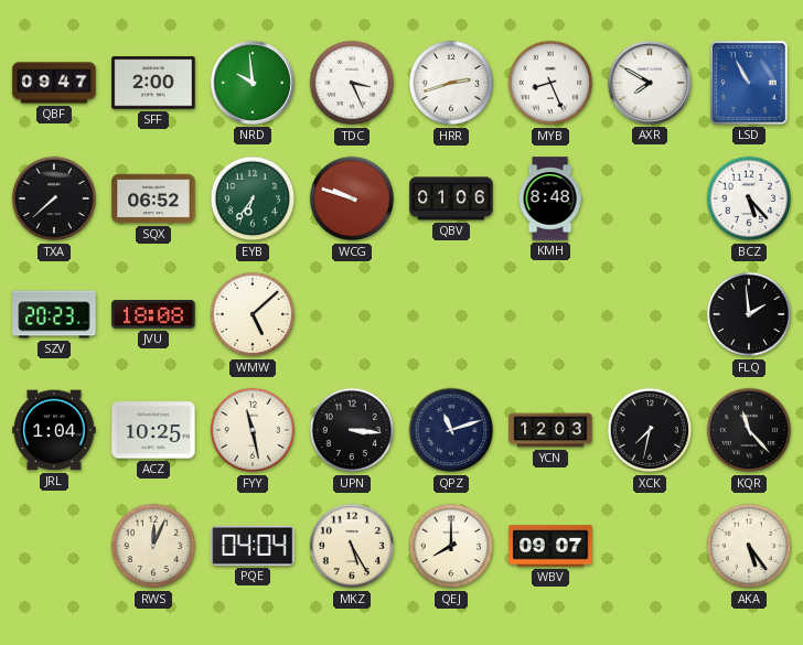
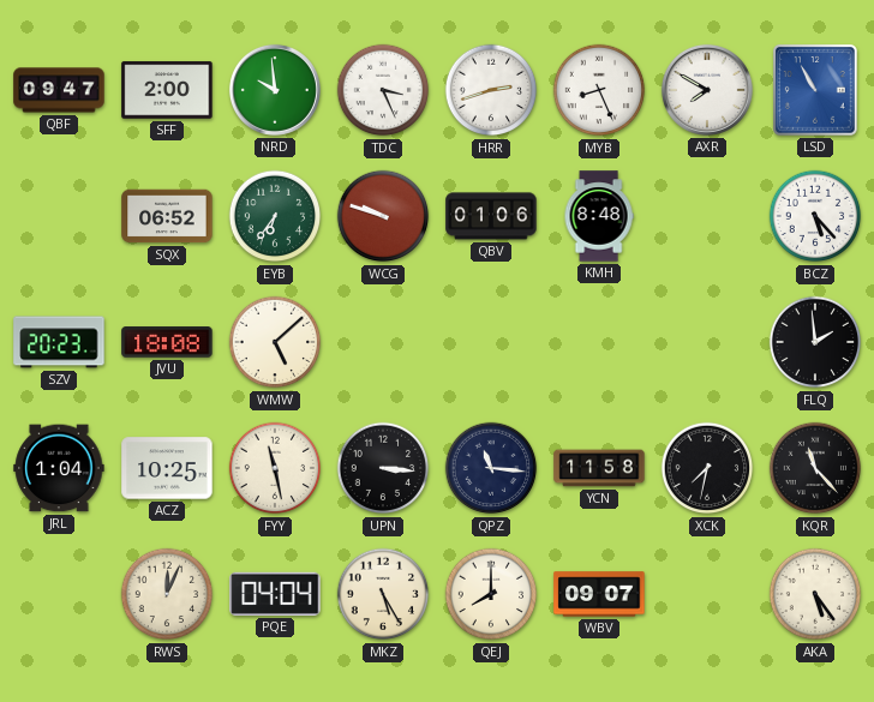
TXA: 7:38 -> none (54, 198)
QPZ: 11:12 -> 11:16 (491, 468)
YCN: 12:03 -> 11:58 (599, 468)
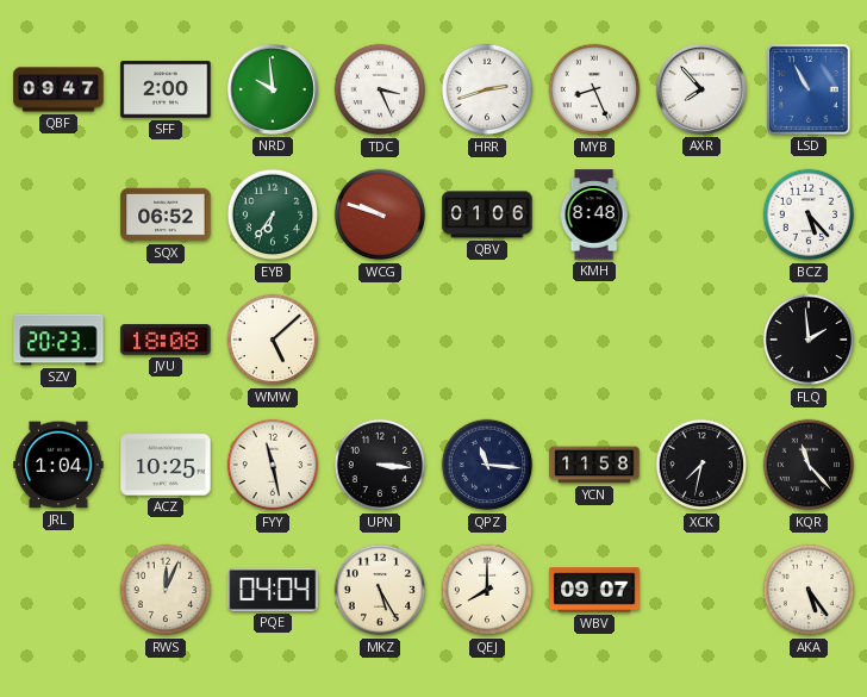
AXR: 7:50 -> 7:53 (701, 89)
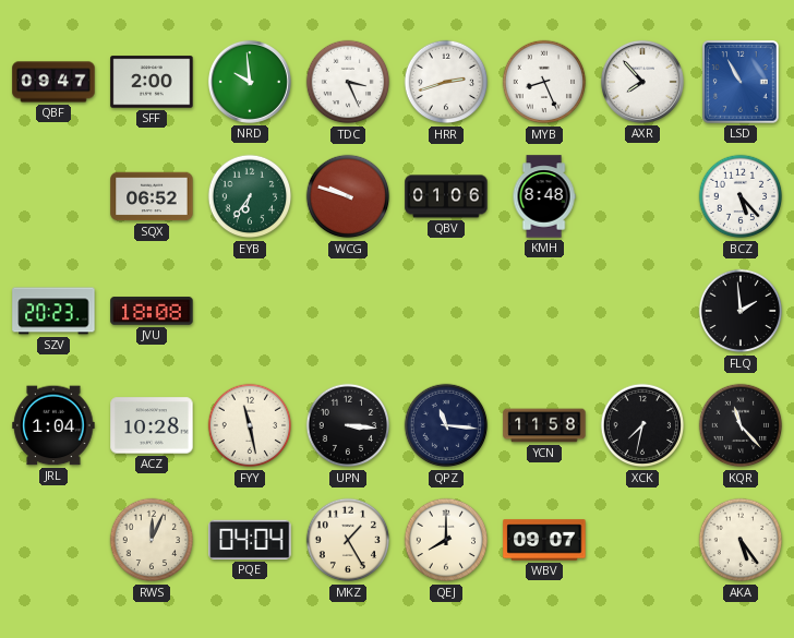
WMW: 5:08 -> none (273, 340)
ACZ: 10:25 -> 10:28 (152, 425)
MKZ: 5:25 -> 1:25 (348, 540)
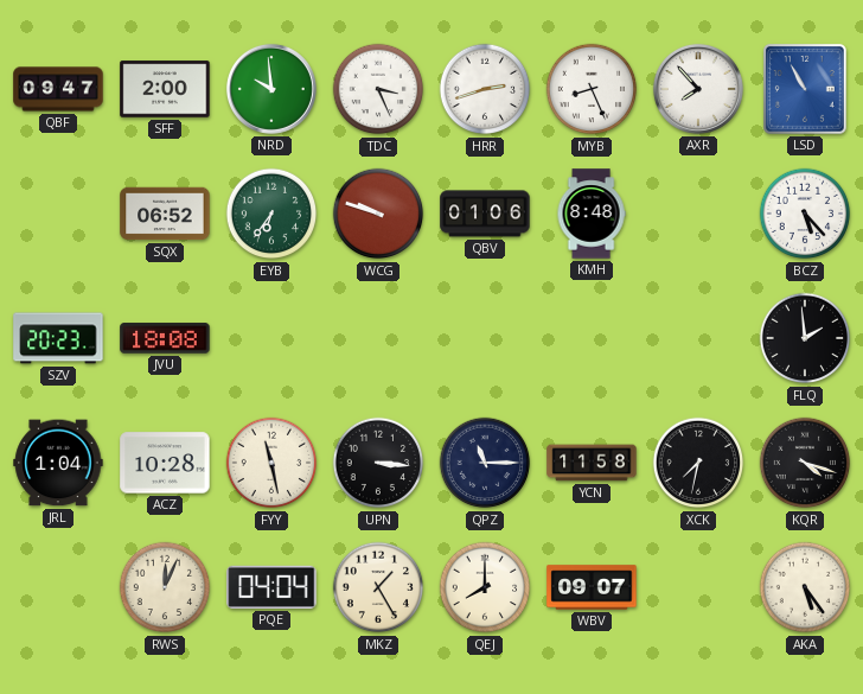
QPZ: 11:16 -> 11:15 (485, 463)
KQR: 11:23 -> 4:18 (805, 463)
